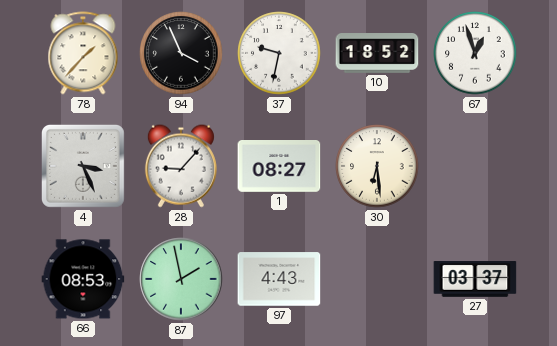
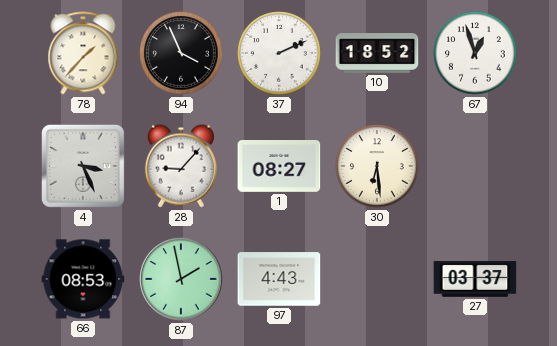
37: 9:32 -> 2:11 (279, 53)
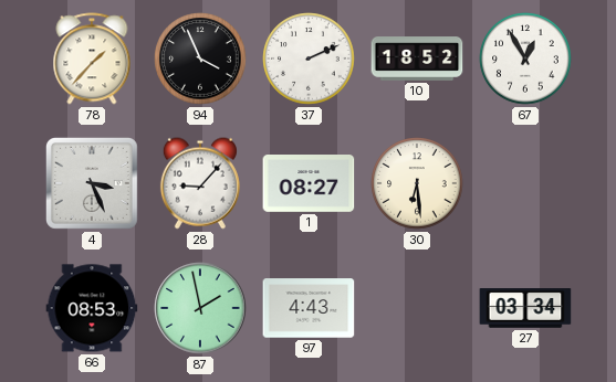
67: 12:57 -> 12:55 (525, 59)
27: 03:37 -> 03:34 (525, 308)
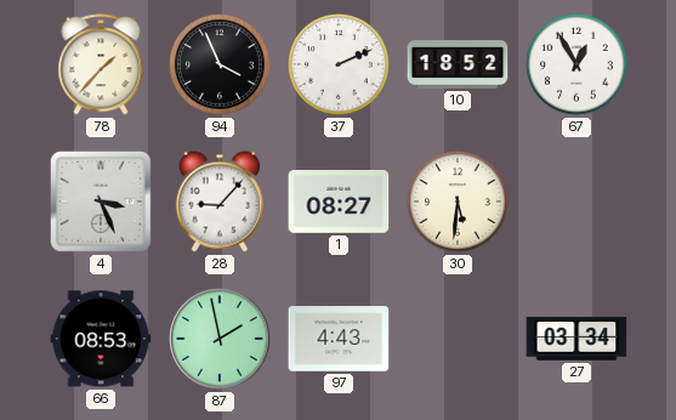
30: 6:29 -> 5:31 (458, 202)
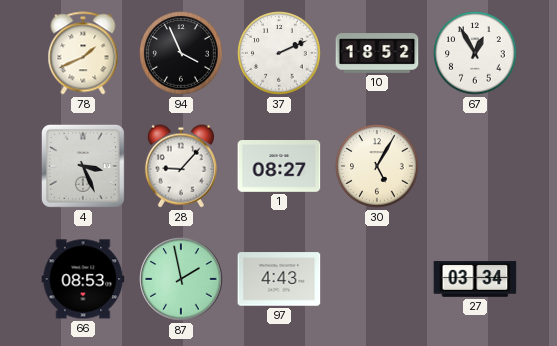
78: 1:37 -> 1:41 (83, 53)
30: 5:31 -> 5:05 (377, 166)
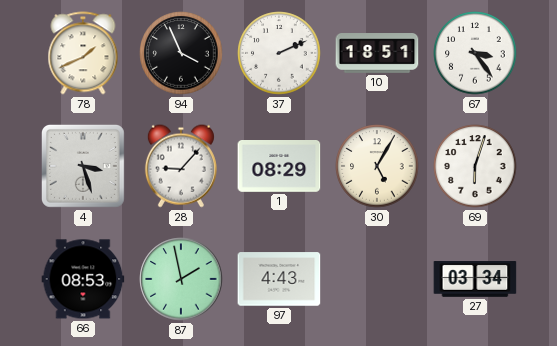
10: 18:52 -> 18:51 (377, 54)
67: 12:55 -> 3:24 (475, 53)
4: 3:26 -> 3:27 (83, 166)
1: 08:27 -> 08:29 (279, 167)
69: none -> 6:03 (475, 166)
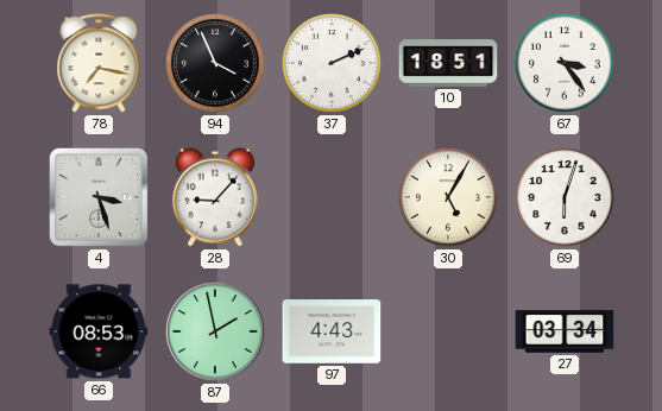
78: 1:41 -> 7:17 (99, 63)
1: 08:29 -> none (279, 167)
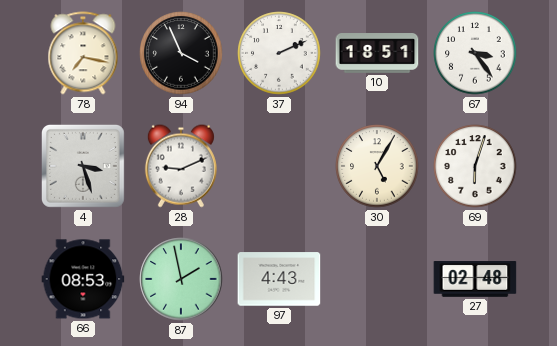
28: 9:07 -> 9:11 (181, 166)
27: 03:34 -> 02:48 (475, 279)
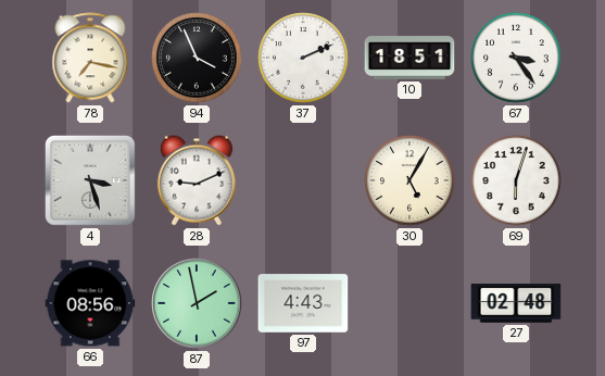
66: 08:53 -> 08:56 (90, 303)
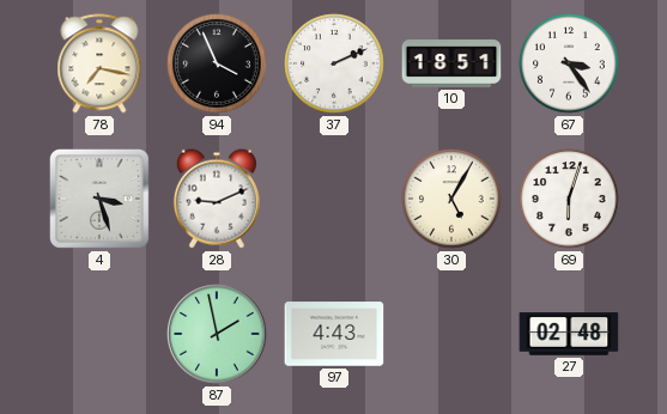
66: 08:56 -> none (90, 303)
